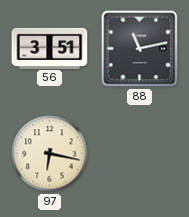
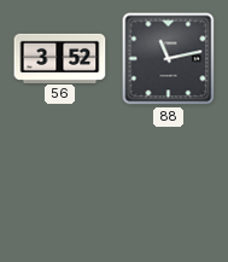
56: 3:51 -> 3:52 (60, 58)
97: 6:17 -> none (50, 154)
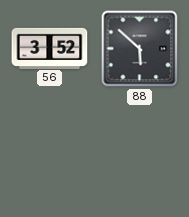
88: 11:13 -> 5:52 (140, 49)
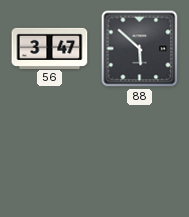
56: 3:52 -> 3:47 (50, 48)
